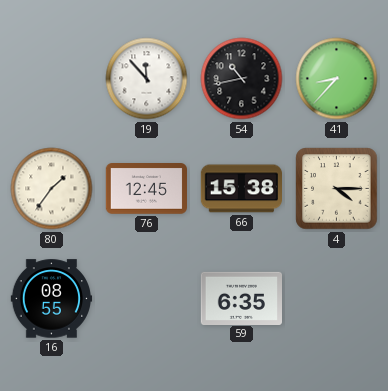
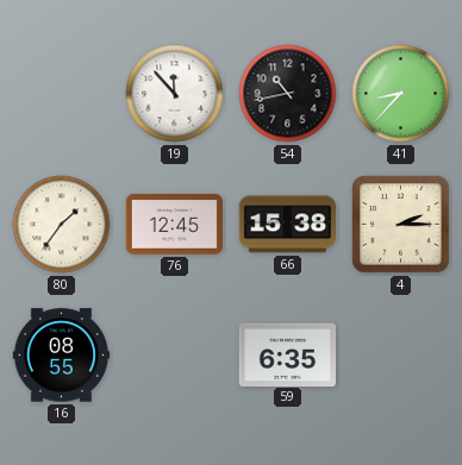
4: 4:15 -> 2:15 (401, 225)
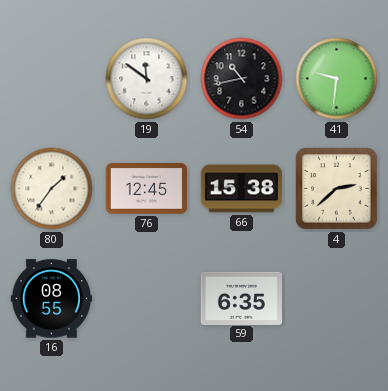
19: 11:53 -> 11:51 (147, 79)
41: 8:37 -> 9:31 (337, 79)
4: 2:15 -> 2:38 (337, 189)
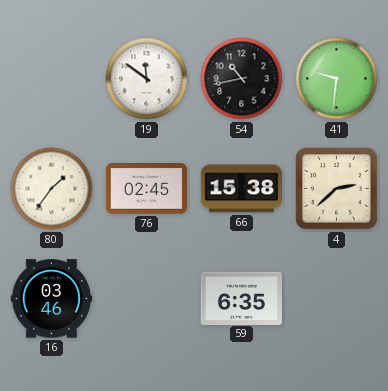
76: 12:45 -> 02:45 (146, 189)
16: 08:55 -> 03:46 (52, 299)
